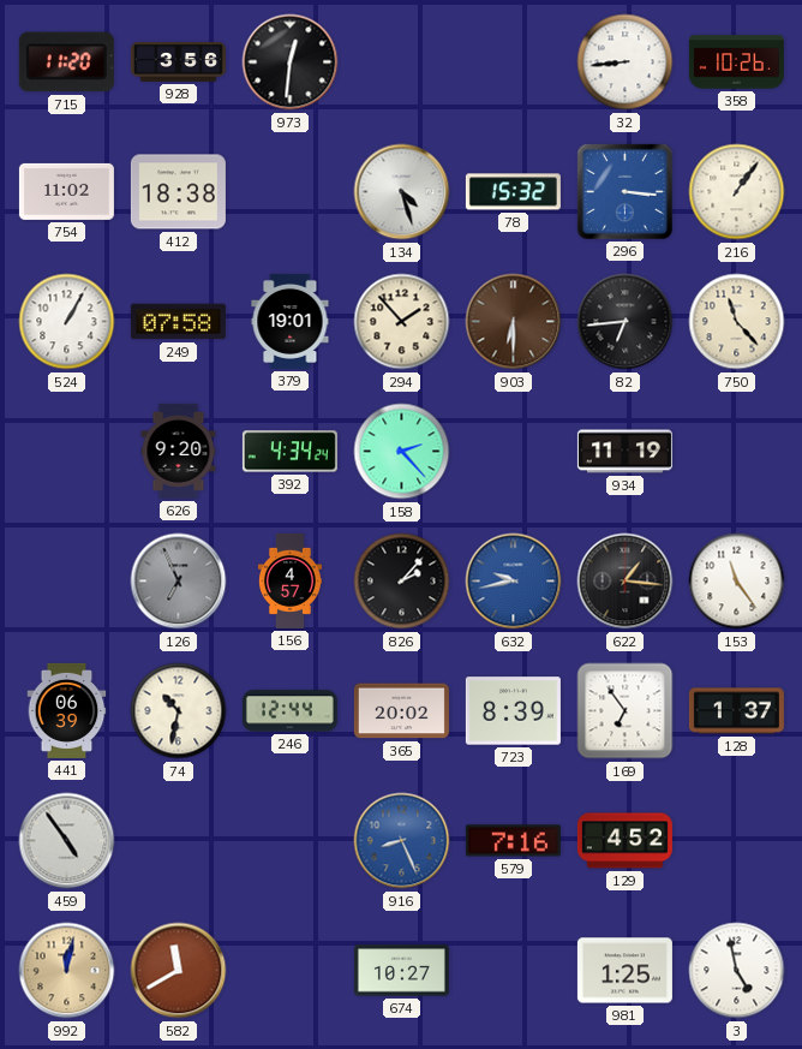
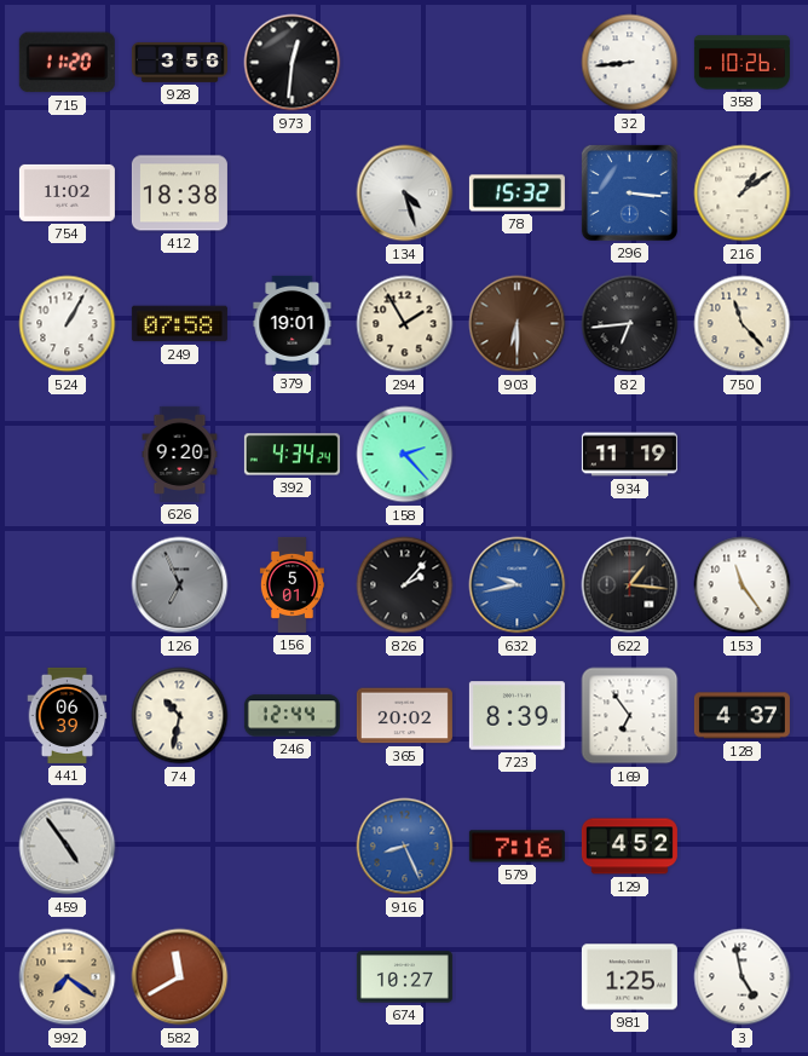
216: 1:06 -> 1:09 (743, 194)
294: 1:53 -> 1:55 (405, 324)
156: 4:57 -> 5:01 (292, 584)
128: 1:37 -> 4:37 (741, 716)
992: 12:02 -> 7:21 (68, 977)
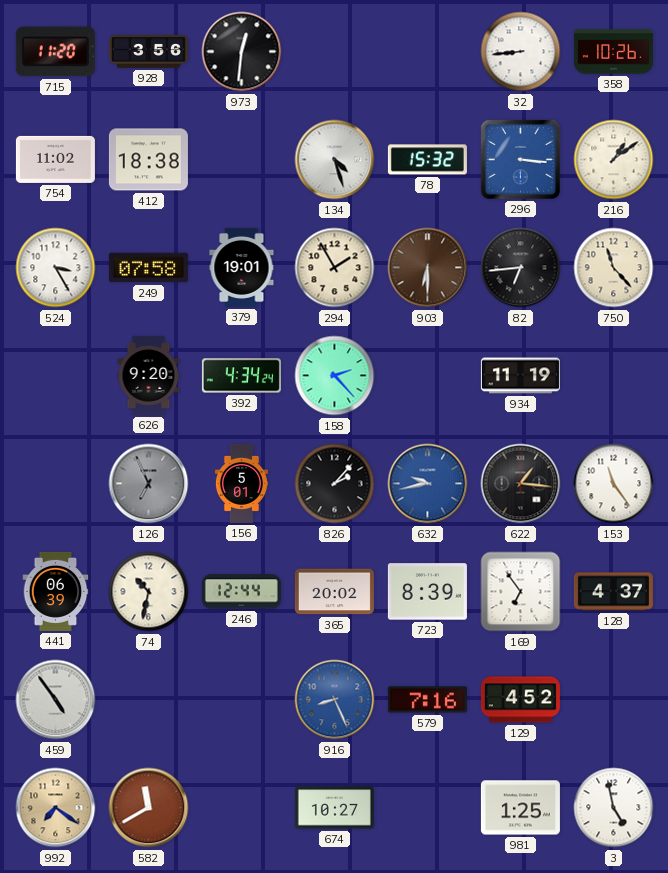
524: 1:05 -> 3:25 (56, 268)
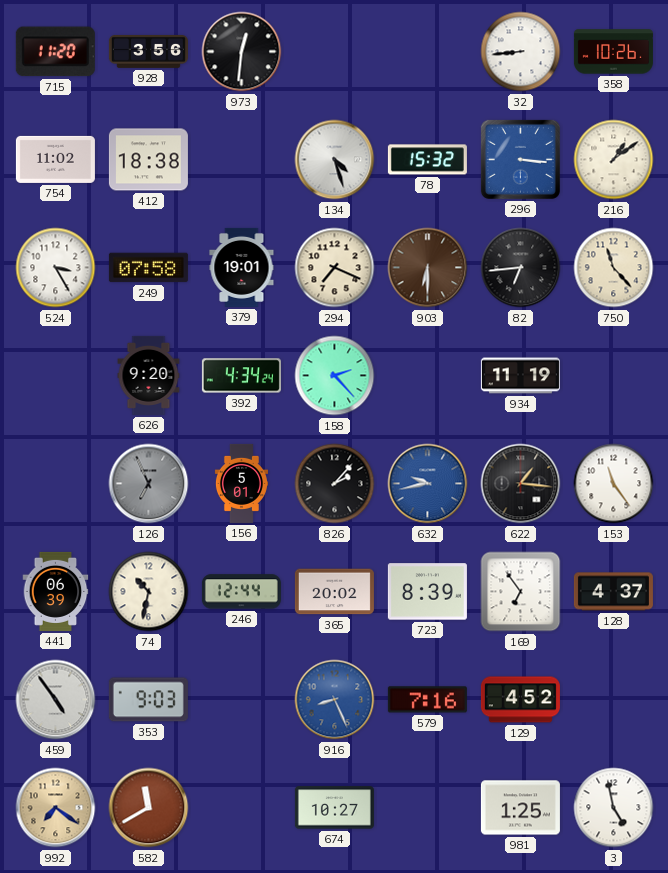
294: 1:55 -> 7:19 (335, 268)
353: none -> 9:03 (148, 700)
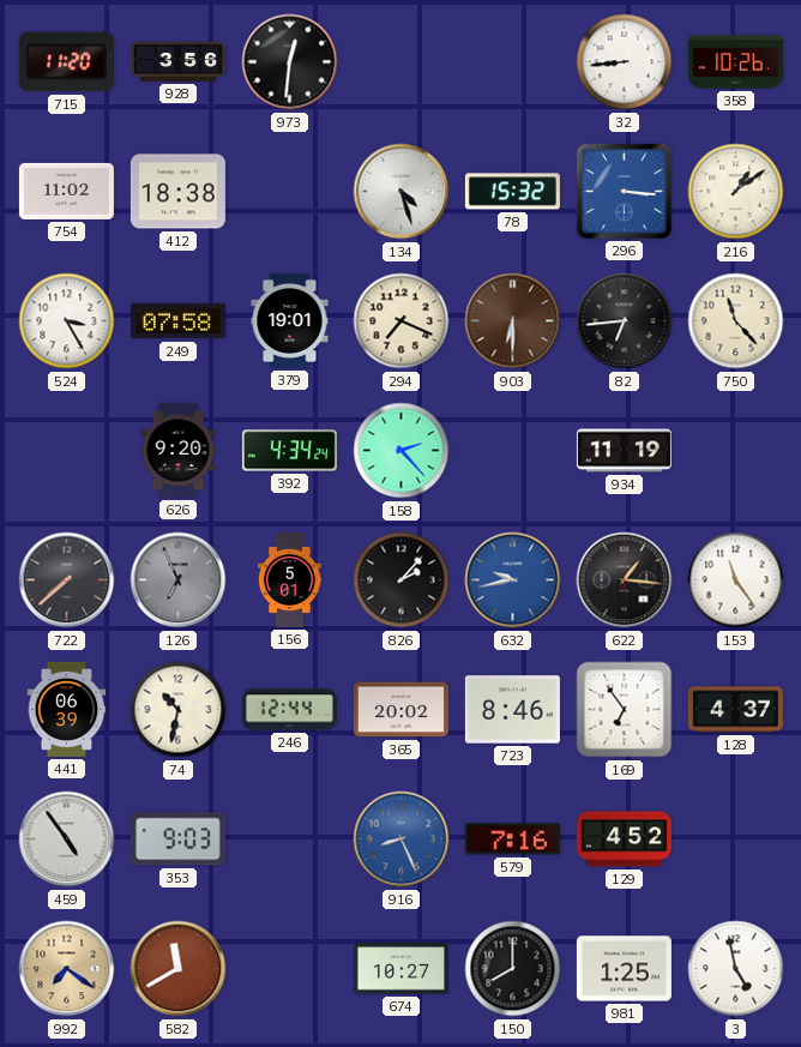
722: none -> 7:38 (67, 580)
723: 8:39 -> 8:46 (512, 710)
150: none -> 8:00 (513, 969)
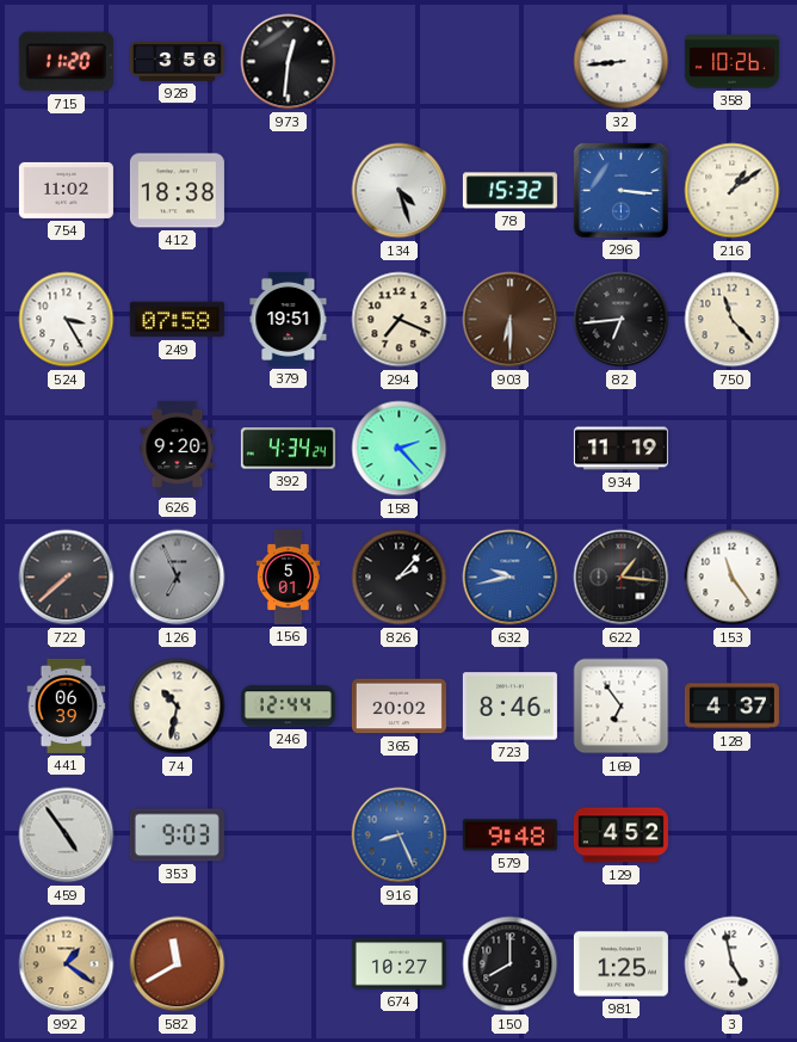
379: 19:01 -> 19:51 (289, 319)
579: 7:16 -> 9:48 (509, 836)
992: 7:21 -> 1:21 (67, 964)
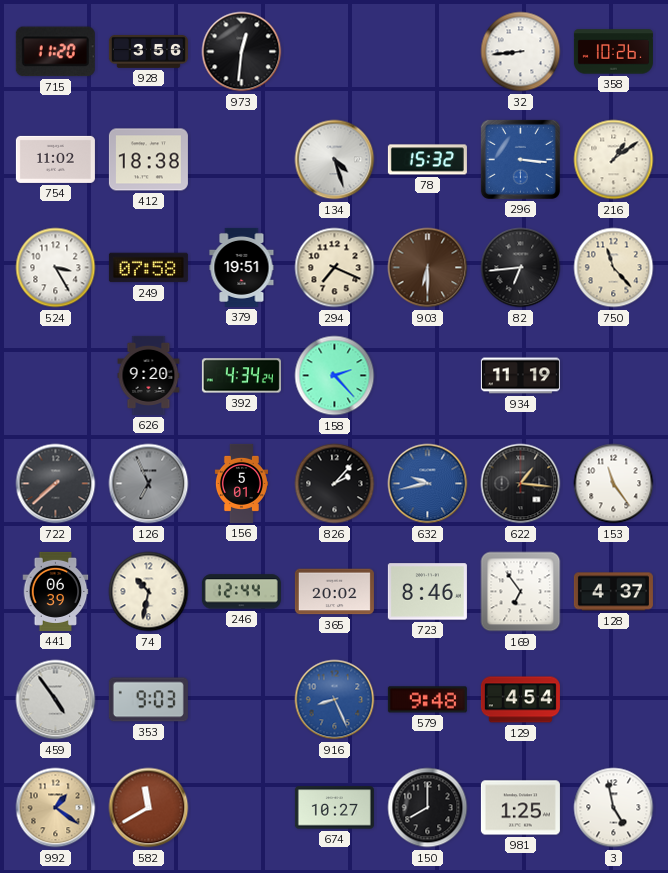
129: 4:52 -> 4:54 (520, 700)
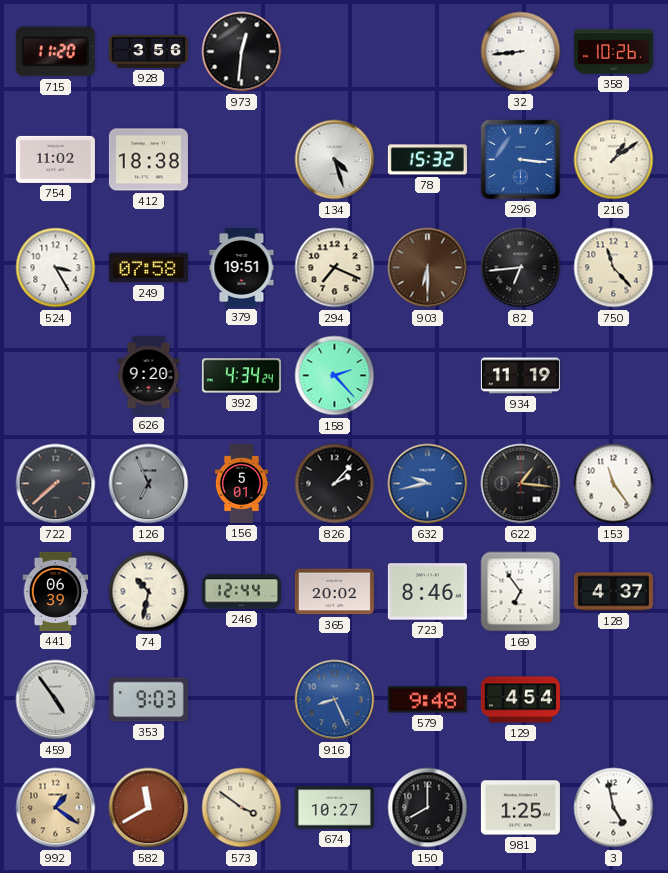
573: none -> 3:51 (242, 808)
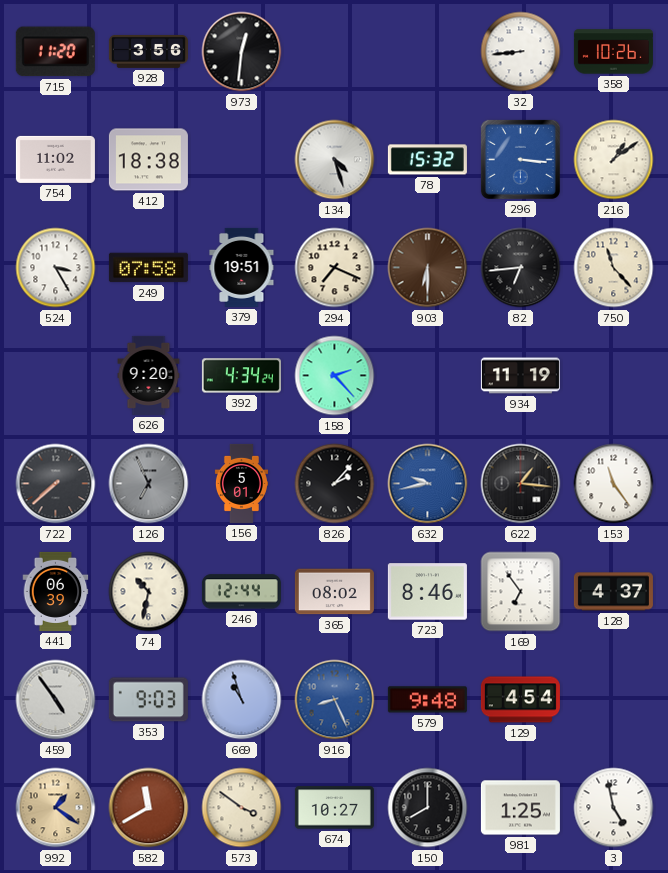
365: 20:02 -> 08:02 (334, 592)
669: none -> 10:57 (242, 700)
